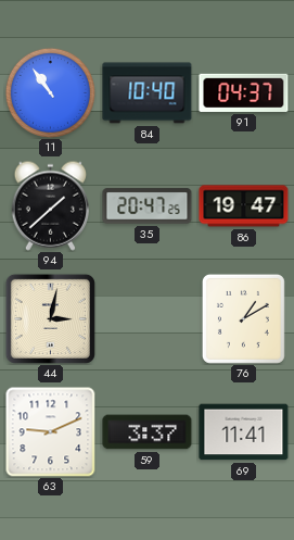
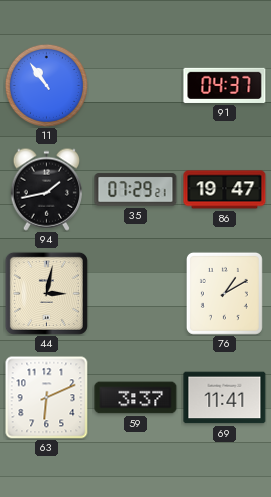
84: 10:40 -> none (148, 93)
94: 1:38 -> 1:43 (46, 189)
35: 20:47 -> 07:29 (136, 190)
63: 9:11 -> 6:11 (46, 397)
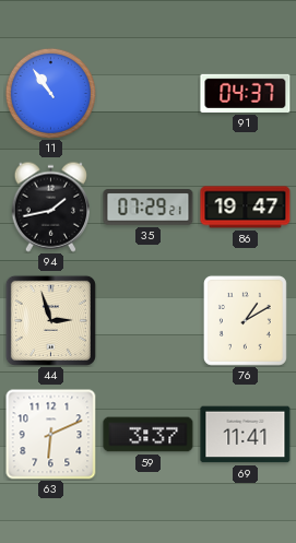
44: 3:02 -> 2:57 (50, 320)
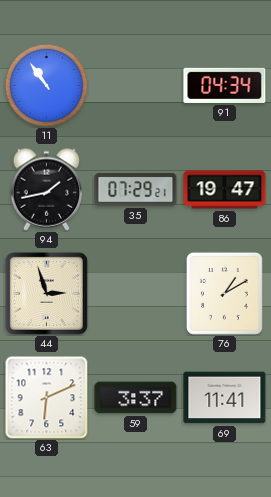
91: 04:37 -> 04:34 (225, 85)
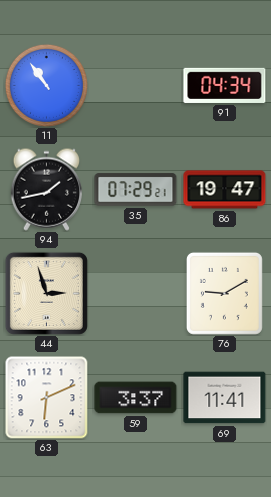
76: 1:10 -> 9:10 (224, 293)
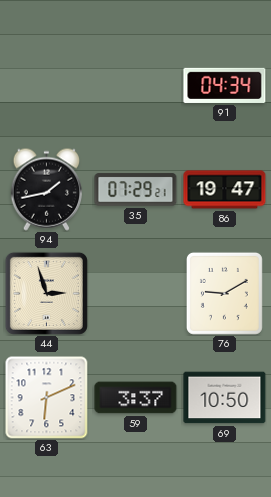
11: 10:54 -> none (46, 85)
69: 11:41 -> 10:50 (225, 398)
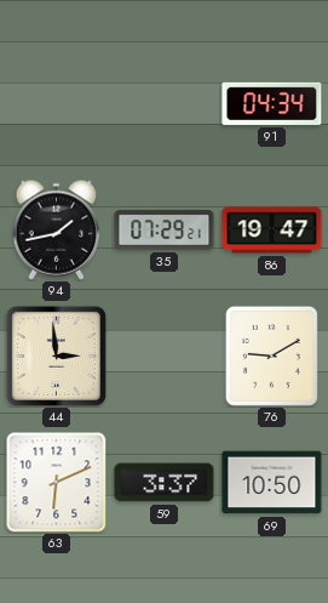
44: 2:57 -> 2:59 (56, 355)
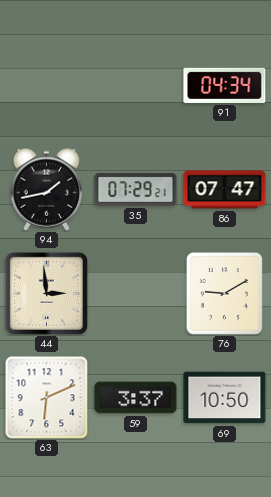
86: 19:47 -> 07:47 (225, 190)
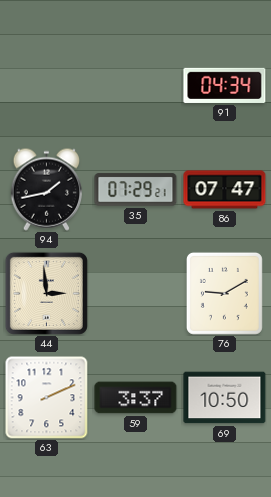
63: 6:11 -> 2:11 (46, 397)
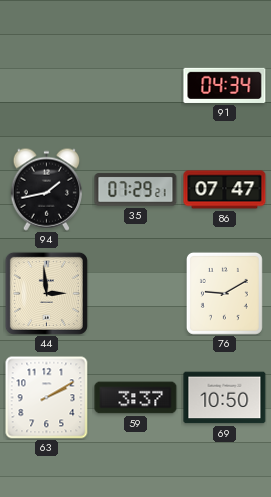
63: 2:11 -> 2:10 (46, 397)
